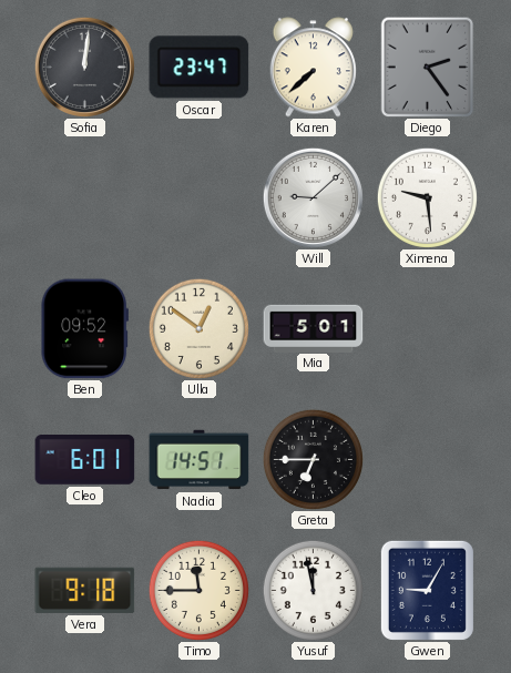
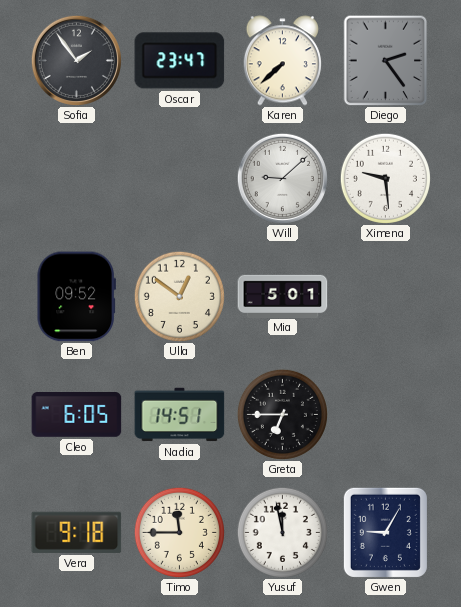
Sofia: 12:01 -> 1:54 (76, 60)
Cleo: 6:01 -> 6:05 (77, 415)
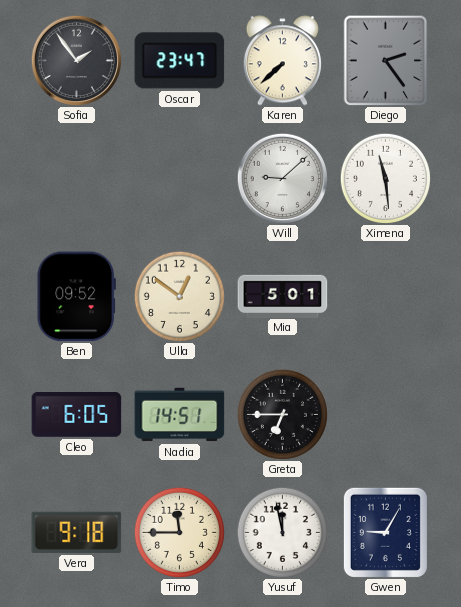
Ximena: 9:29 -> 11:29 (385, 178)
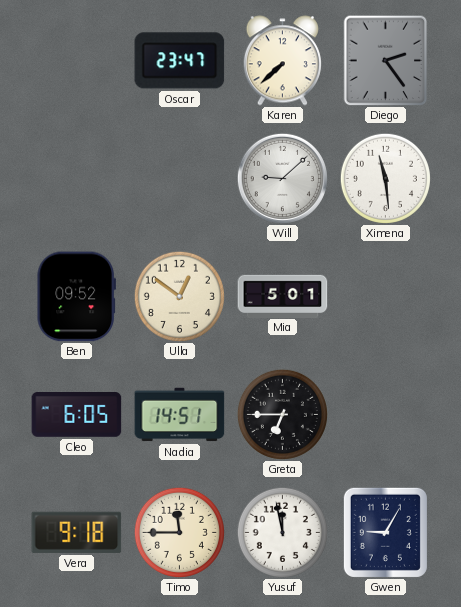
Sofia: 1:54 -> none (76, 60)
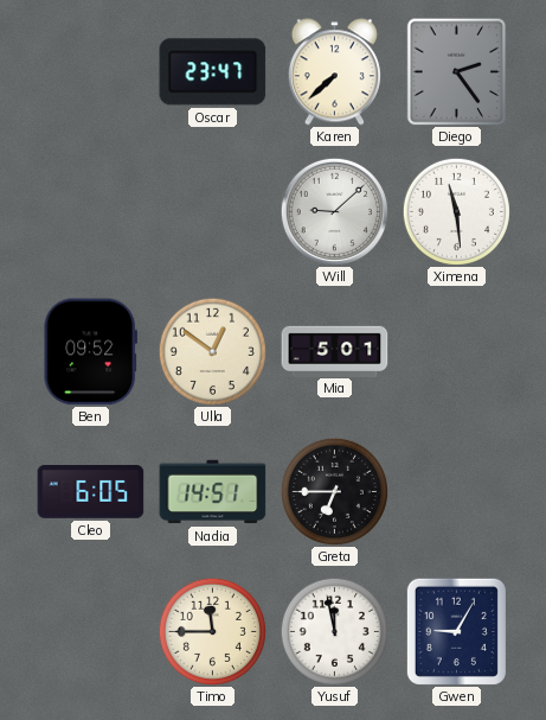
Vera: 9:18 -> none (77, 532)
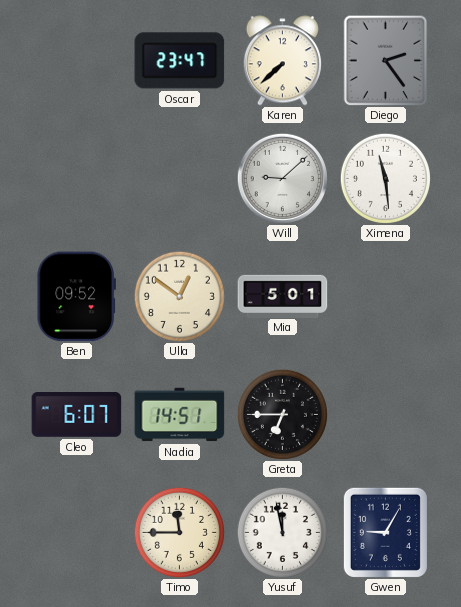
Cleo: 6:05 -> 6:07 (77, 415)
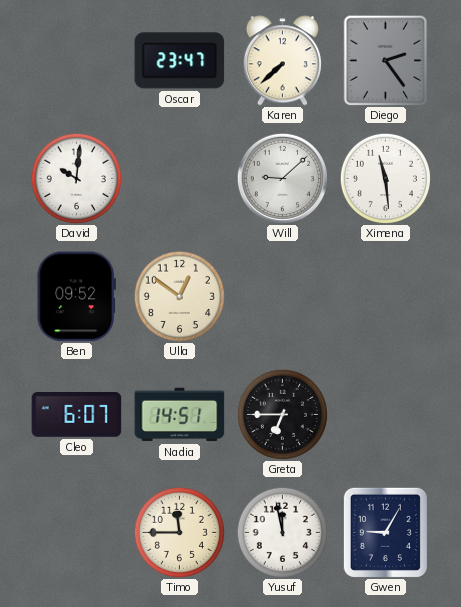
David: none -> 10:01 (76, 178)
Mia: 5:01 -> none (283, 296)
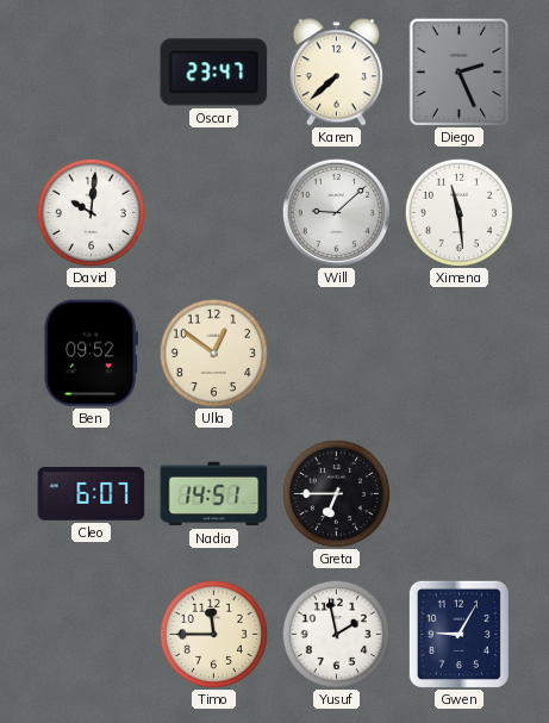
Diego: 2:24 -> 2:26 (460, 71)
Yusuf: 11:58 -> 1:58 (336, 634)
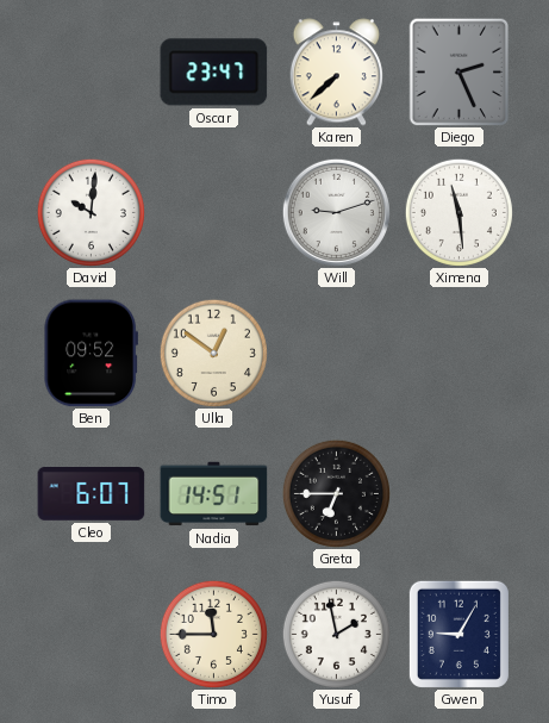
Will: 9:08 -> 9:12 (336, 212)
